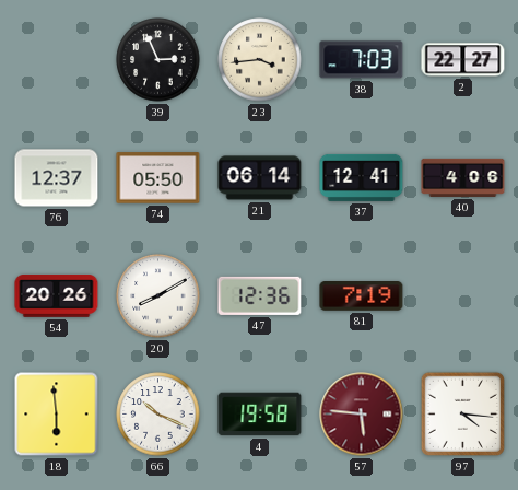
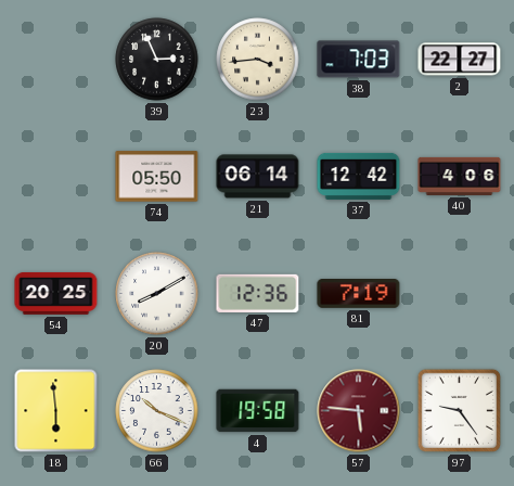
76: 12:37 -> none (57, 178)
37: 12:41 -> 12:42 (359, 176)
54: 20:26 -> 20:25 (56, 293)
97: 4:16 -> 9:24 (459, 410)
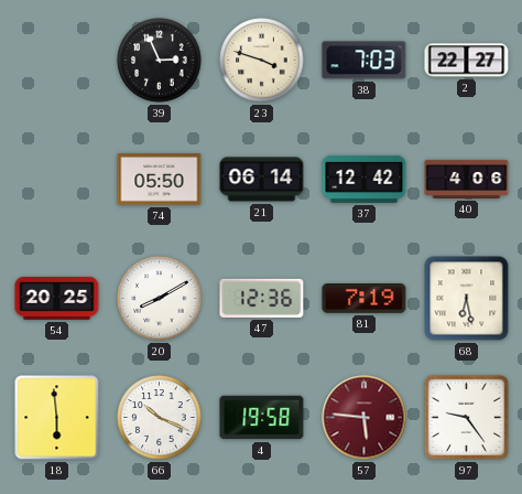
23: 3:44 -> 3:48 (262, 61)
68: none -> 6:28 (467, 299)
